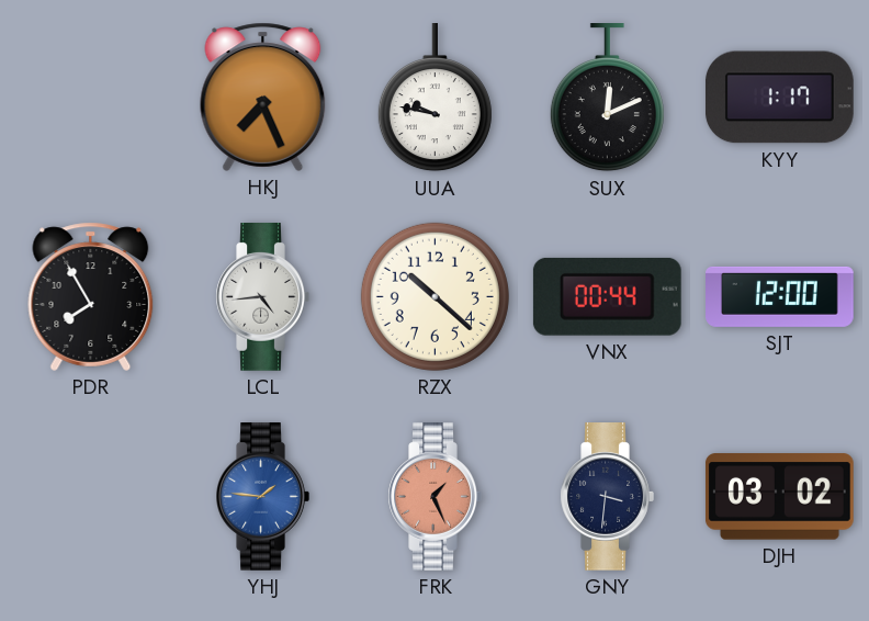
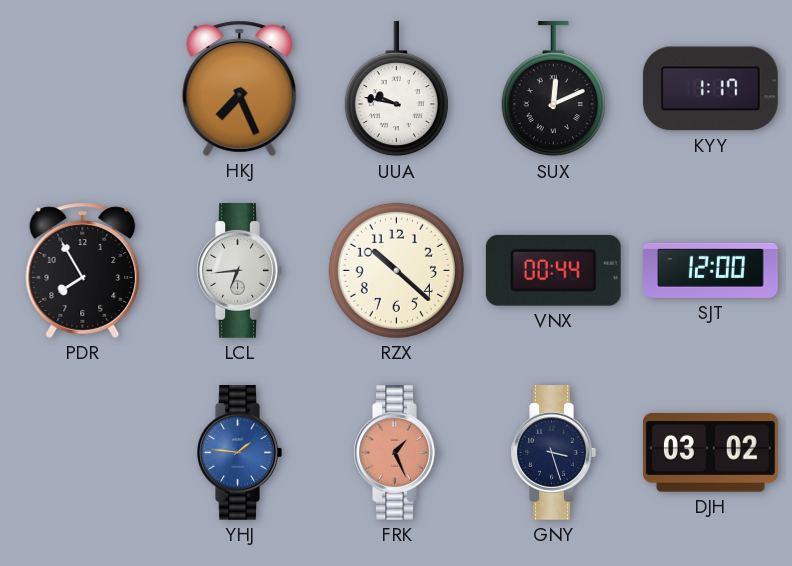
LCL: 4:44 -> 6:44 (239, 271)
GNY: 3:31 -> 3:27 (553, 453)
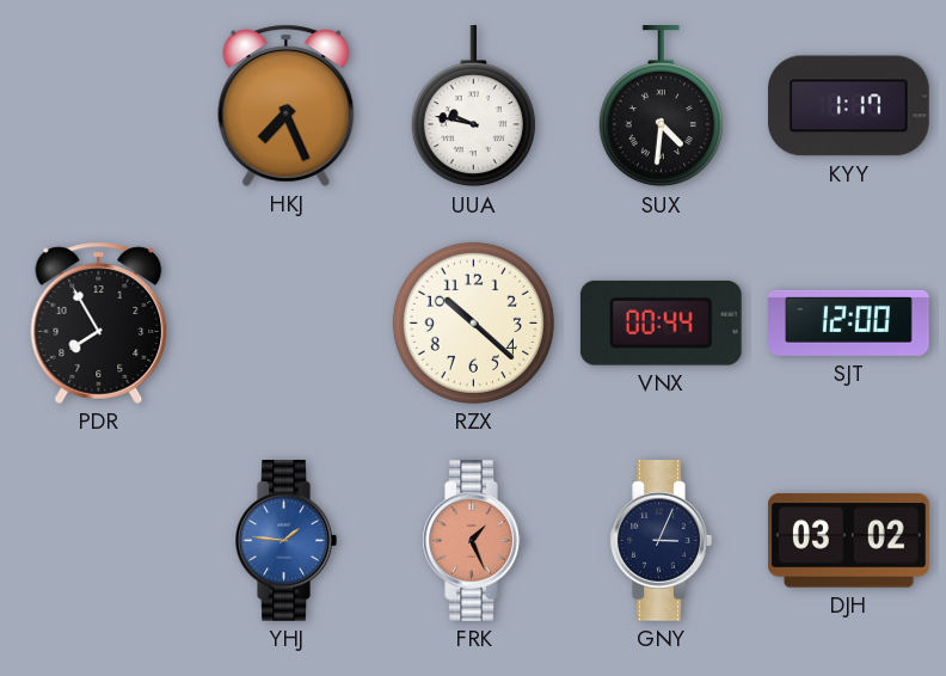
SUX: 12:11 -> 4:31 (661, 107)
LCL: 6:44 -> none (239, 271)
GNY: 3:27 -> 3:04 (661, 541)
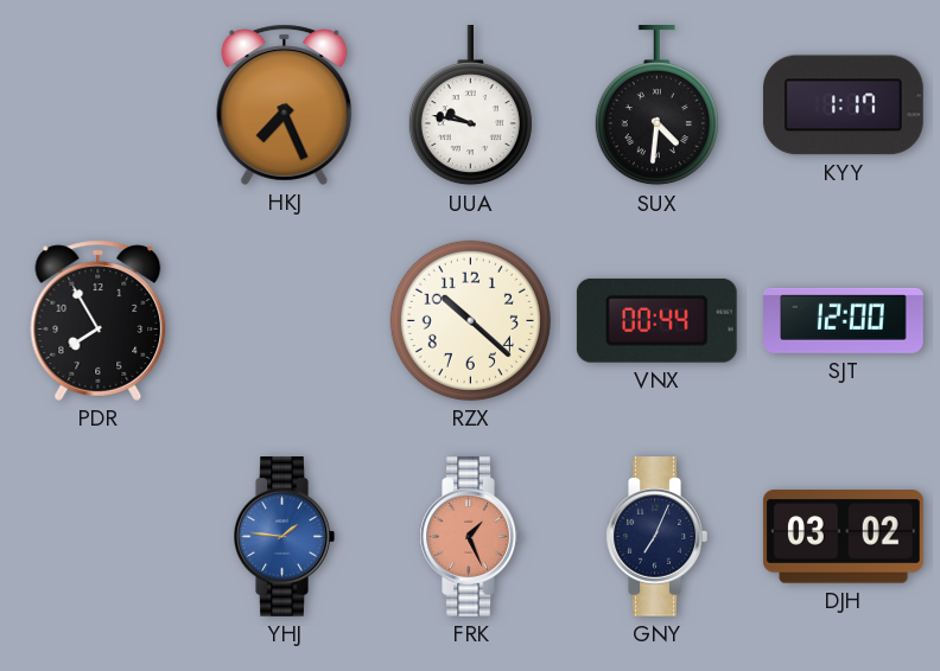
GNY: 3:04 -> 7:04 (656, 537)
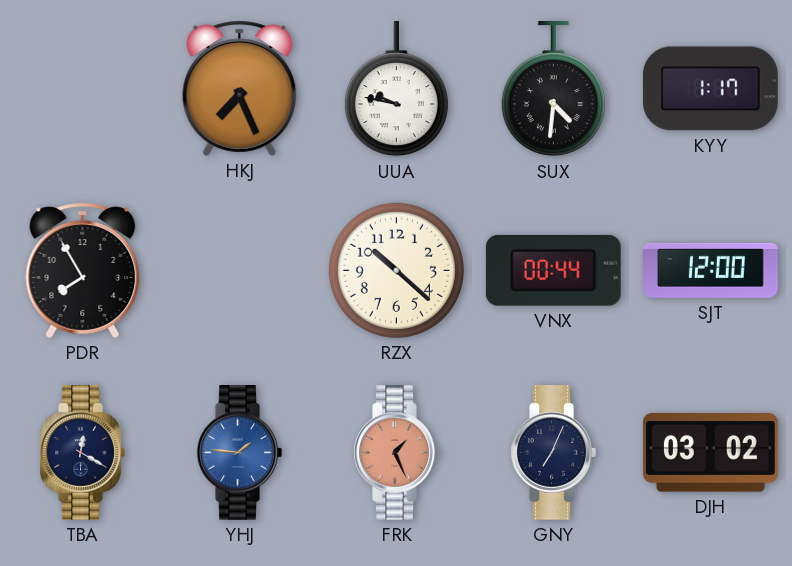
TBA: none -> 12:20 (82, 453)
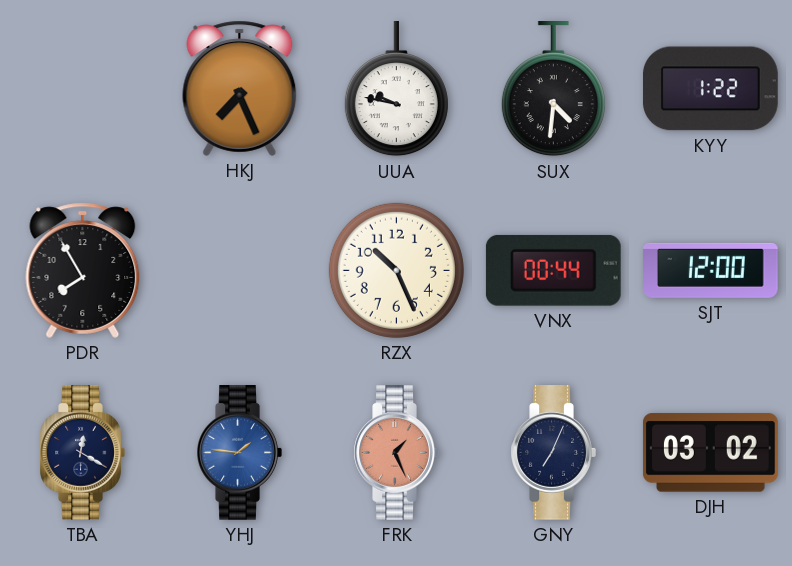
KYY: 1:17 -> 1:22 (710, 89)
RZX: 10:22 -> 10:26 (396, 270)
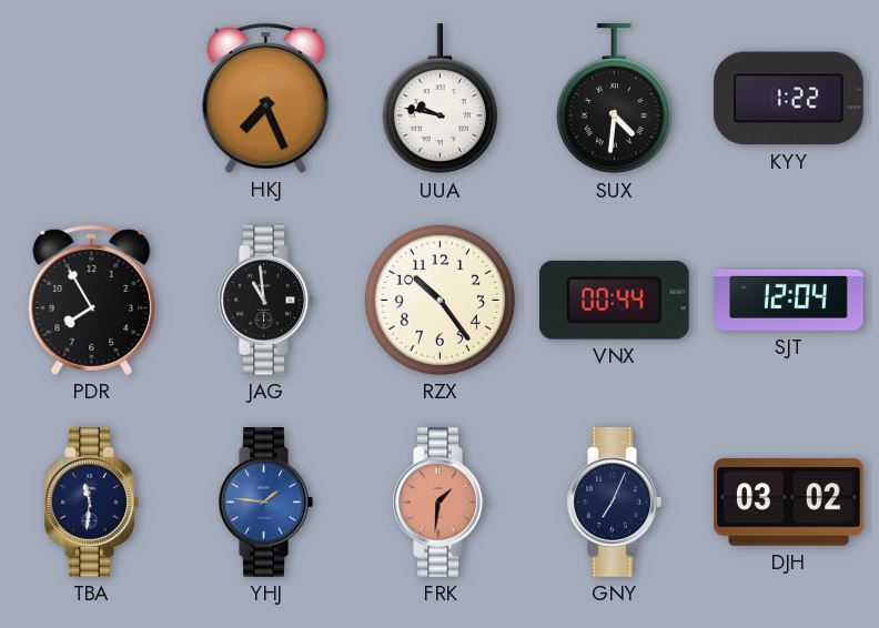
JAG: none -> 10:59 (265, 301)
RZX: 10:26 -> 10:24 (439, 300)
SJT: 12:00 -> 12:04 (789, 300)
TBA: 12:20 -> 11:31 (91, 503)
FRK: 1:26 -> 1:31 (439, 503)
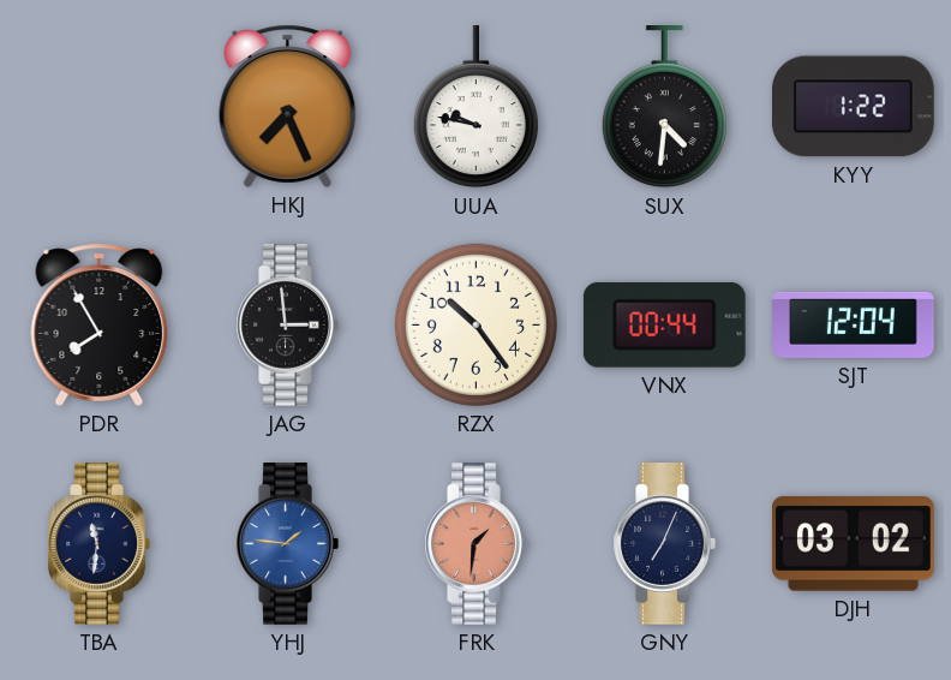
JAG: 10:59 -> 2:59 (287, 326)
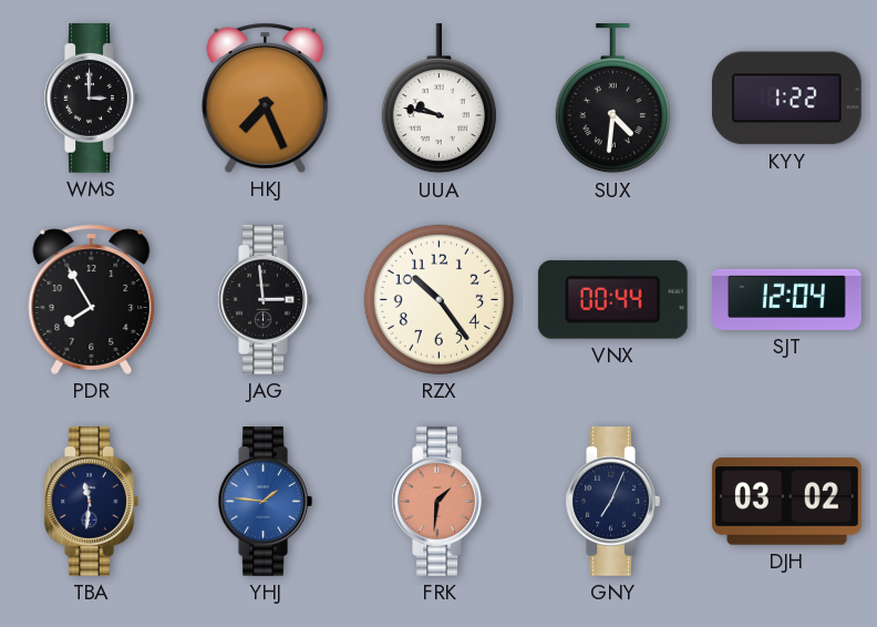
WMS: none -> 3:00 (91, 99)
